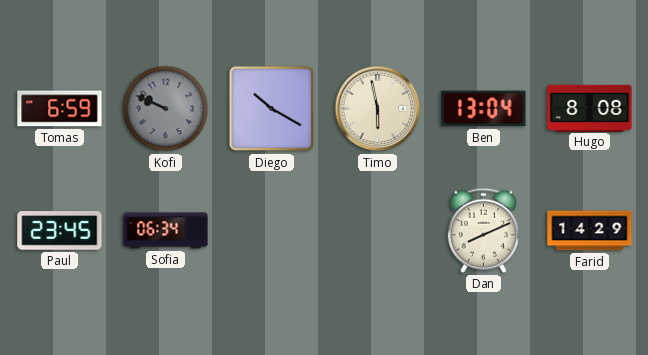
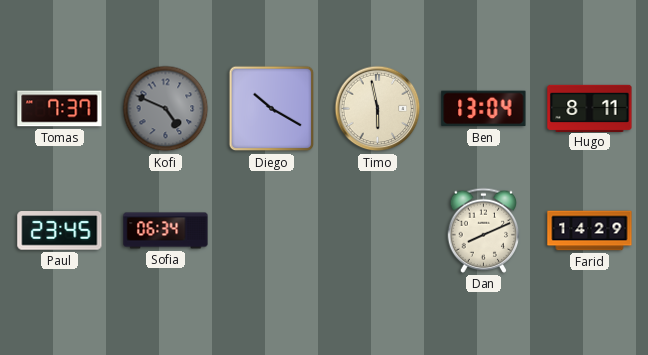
Tomas: 6:59 -> 7:37 (60, 109)
Kofi: 9:49 -> 4:49 (166, 109)
Hugo: 8:08 -> 8:11 (590, 108)
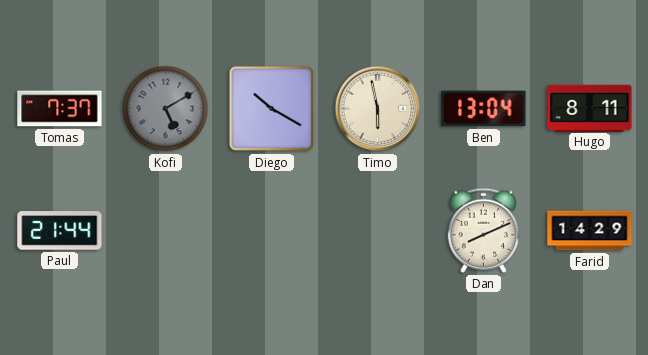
Kofi: 4:49 -> 5:10 (166, 109)
Paul: 23:45 -> 21:44 (60, 231)
Sofia: 06:34 -> none (166, 231)
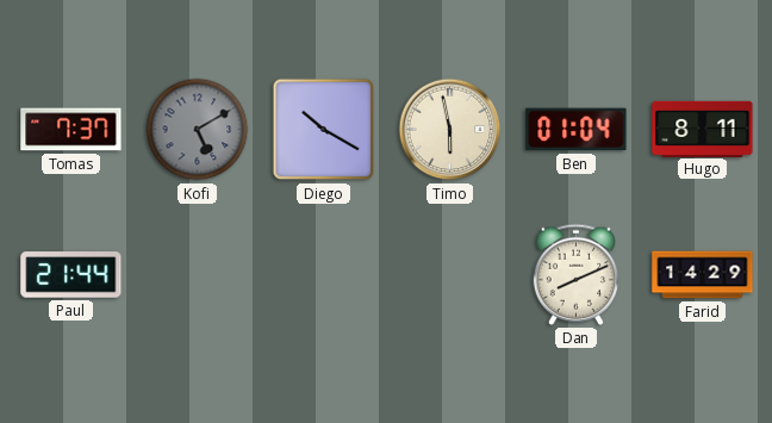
Ben: 13:04 -> 01:04 (577, 130)
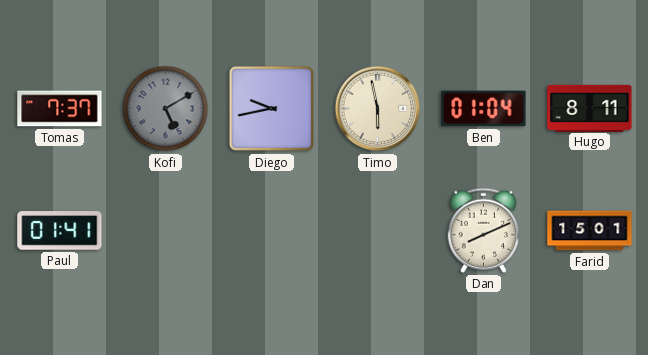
Diego: 10:20 -> 9:43 (272, 109)
Paul: 21:44 -> 01:41 (60, 231)
Farid: 14:29 -> 15:01 (590, 231)
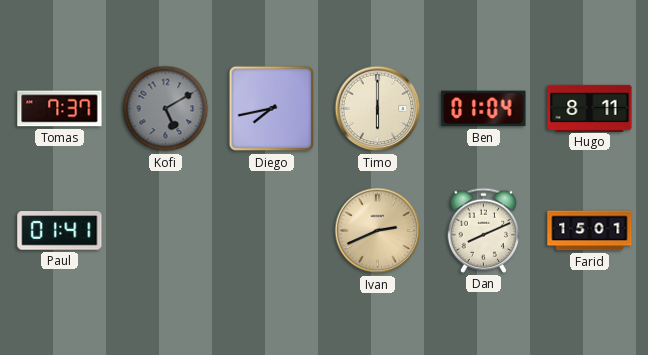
Diego: 9:43 -> 7:43 (272, 109)
Timo: 5:58 -> 6:00 (378, 109)
Ivan: none -> 2:41 (378, 231)
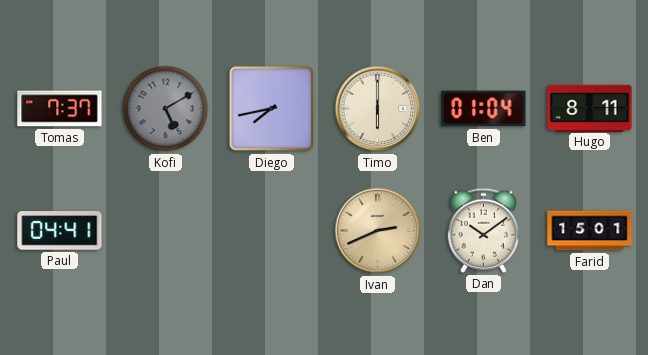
Paul: 01:41 -> 04:41 (60, 231)
Dan: 8:11 -> 10:09 (484, 230)
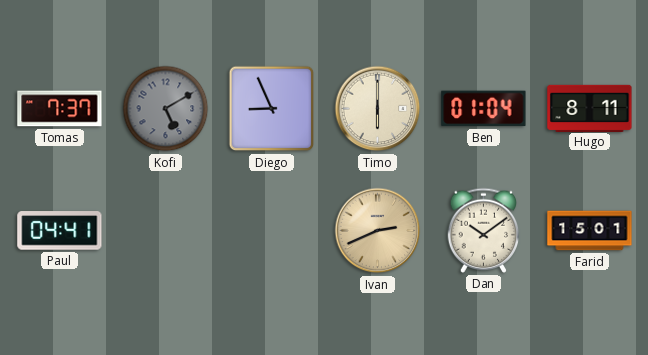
Diego: 7:43 -> 8:56 (272, 109)
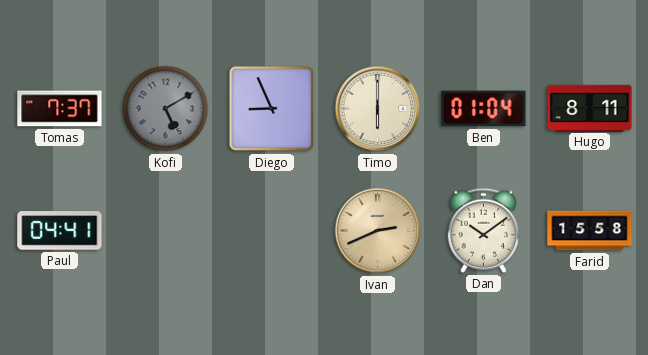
Farid: 15:01 -> 15:58 (590, 231)
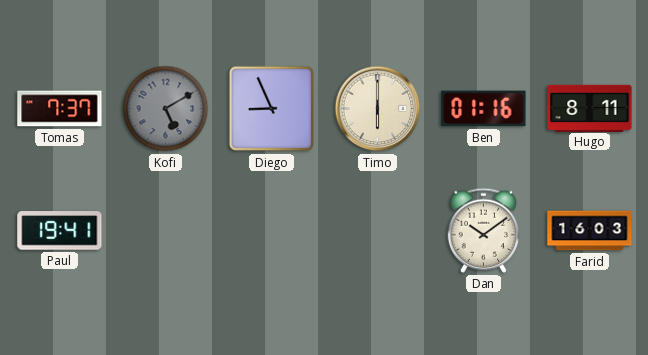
Ben: 01:04 -> 01:16 (484, 109)
Paul: 04:41 -> 19:41 (60, 231)
Ivan: 2:41 -> none (378, 231)
Farid: 15:58 -> 16:03 (590, 231)
